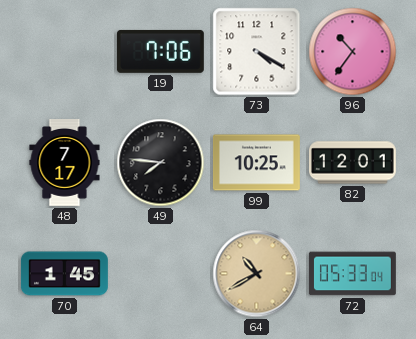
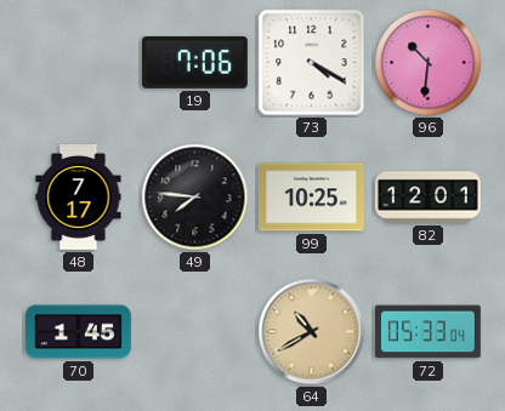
96: 10:36 -> 10:31 (429, 63)
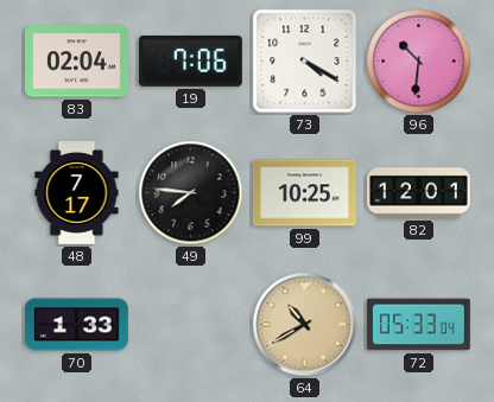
83: none -> 02:04 (76, 62)
70: 1:45 -> 1:33 (77, 325)
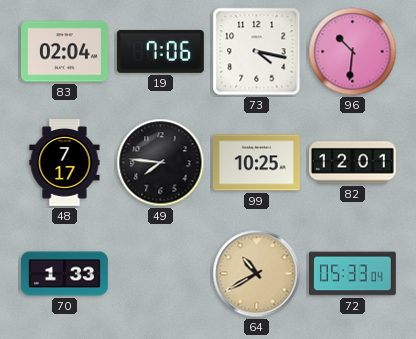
73: 4:20 -> 4:17 (257, 52)
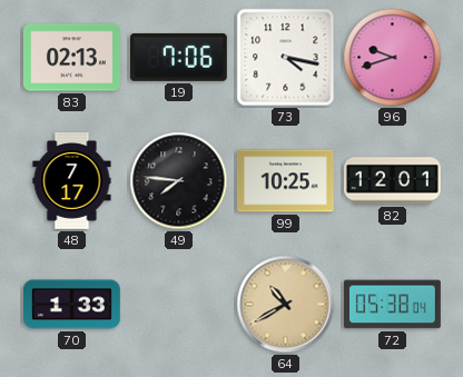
83: 02:04 -> 02:13 (71, 58)
96: 10:31 -> 9:42 (393, 58)
72: 05:33 -> 05:38 (392, 305)
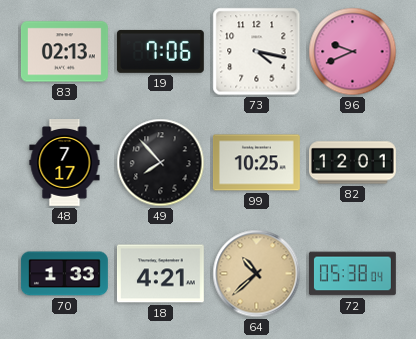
96: 9:42 -> 9:41 (353, 52)
49: 7:46 -> 7:53 (161, 163)
18: none -> 4:21 (160, 274)
64: 10:40 -> 10:38 (257, 274)
